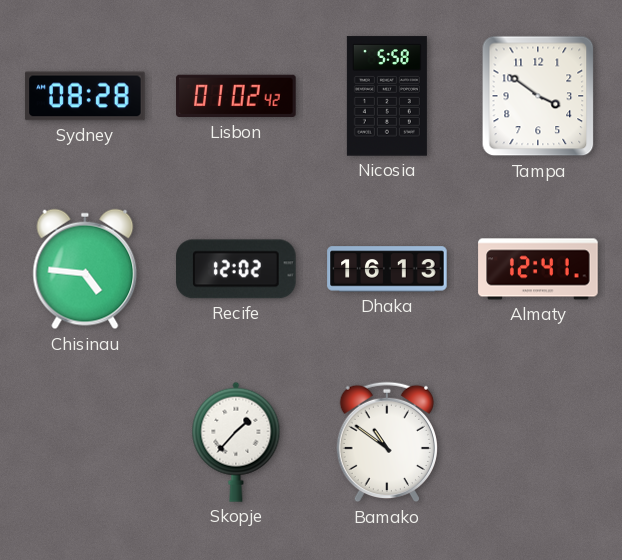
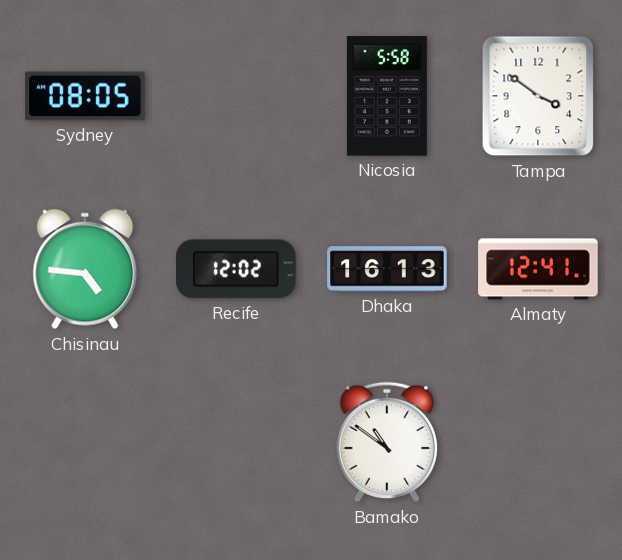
Sydney: 08:28 -> 08:05 (85, 96)
Lisbon: 01:02 -> none (236, 96)
Skopje: 1:37 -> none (236, 442)
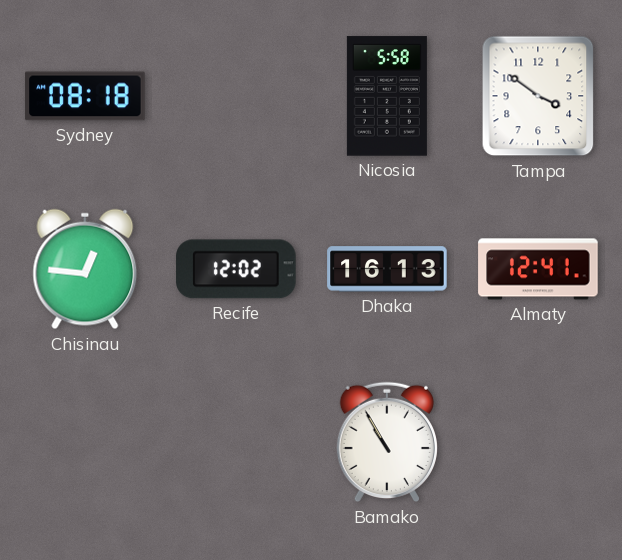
Sydney: 08:05 -> 08:18 (85, 96)
Chisinau: 4:46 -> 12:46 (85, 269)
Bamako: 10:51 -> 10:55 (387, 442)
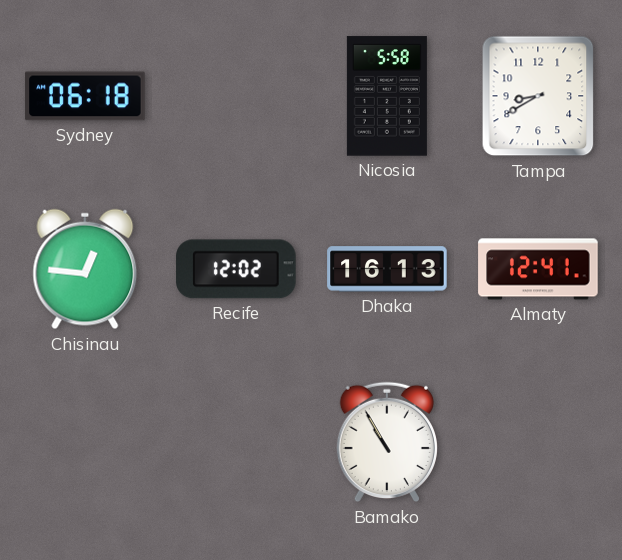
Sydney: 08:18 -> 06:18 (85, 96)
Tampa: 3:51 -> 8:40 (538, 96)
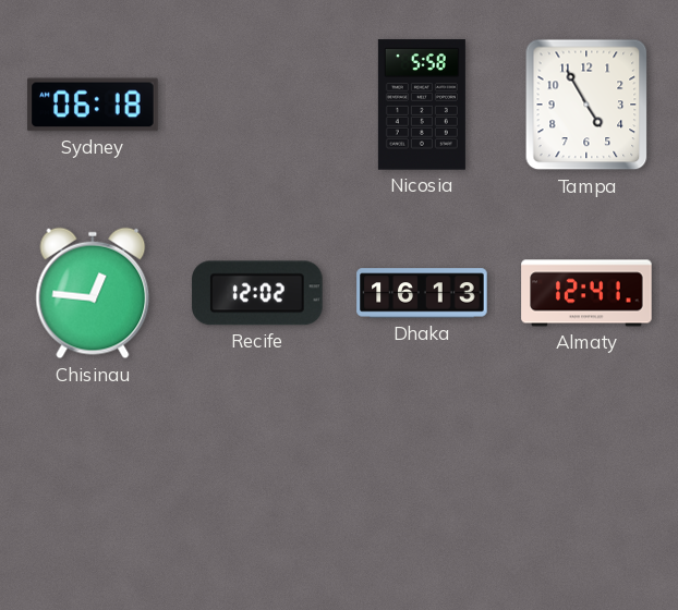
Tampa: 8:40 -> 4:55 (586, 105)
Bamako: 10:55 -> none (387, 442)
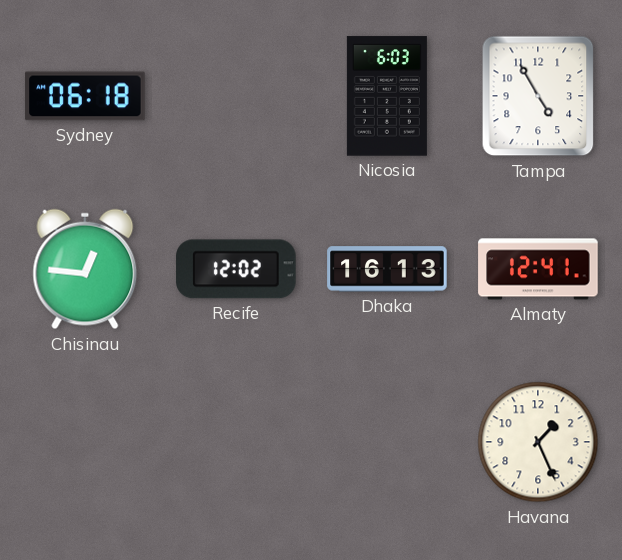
Nicosia: 5:58 -> 6:03 (387, 96)
Havana: none -> 1:26 (538, 442)
